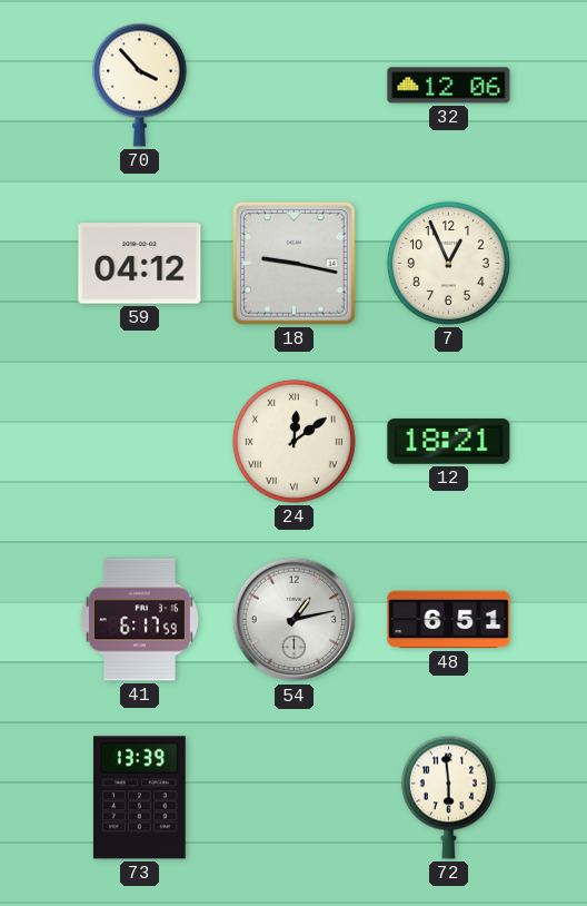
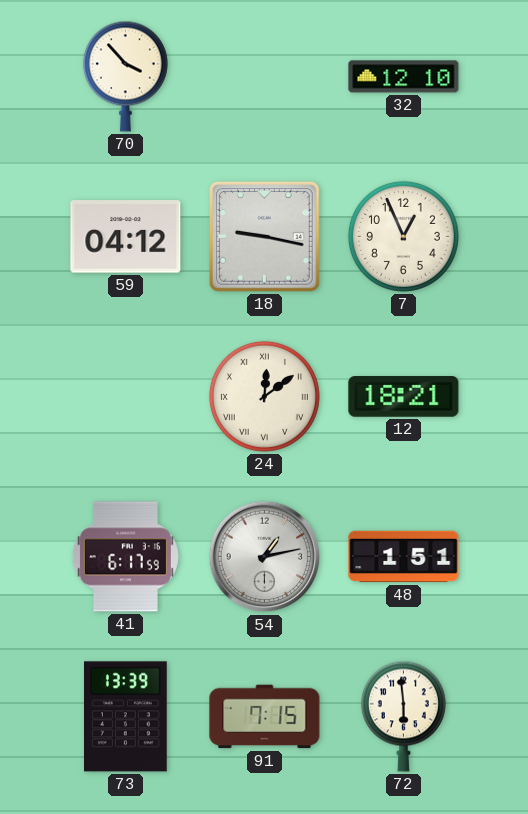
32: 12:06 -> 12:10 (404, 77)
48: 6:51 -> 1:51 (404, 557)
91: none -> 7:15 (265, 717)
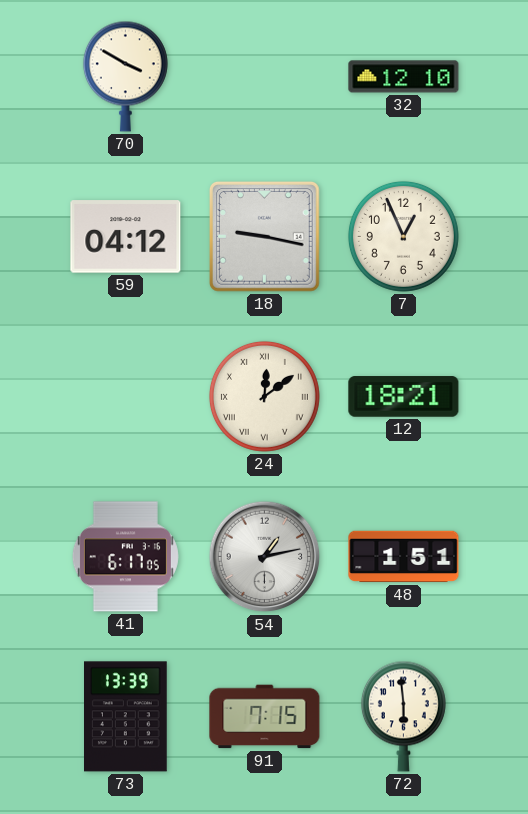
70: 3:53 -> 3:50 (125, 76)
41: 6:17:59 -> 6:17:05 (125, 557)
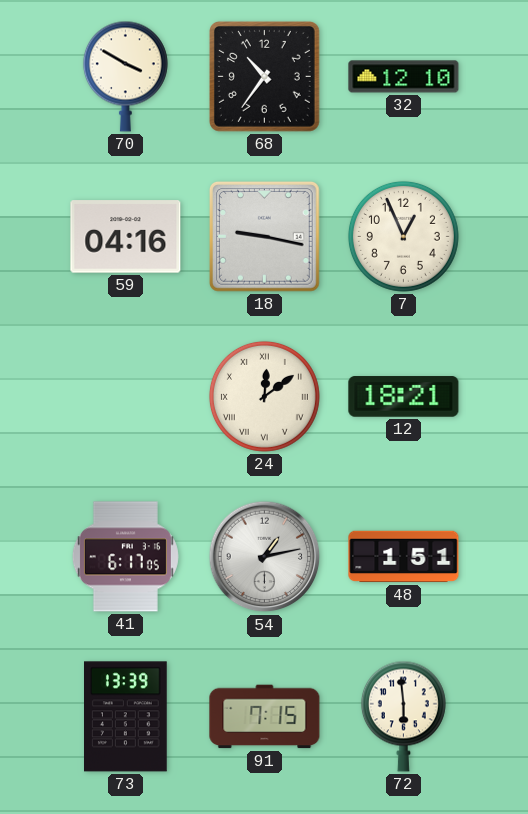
68: none -> 10:36 (264, 76)
59: 04:12 -> 04:16 (126, 237)
